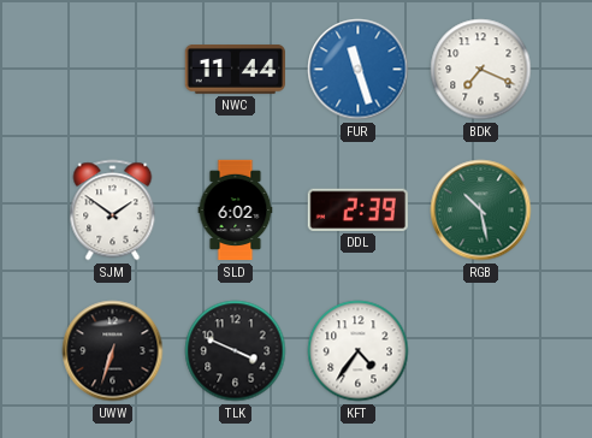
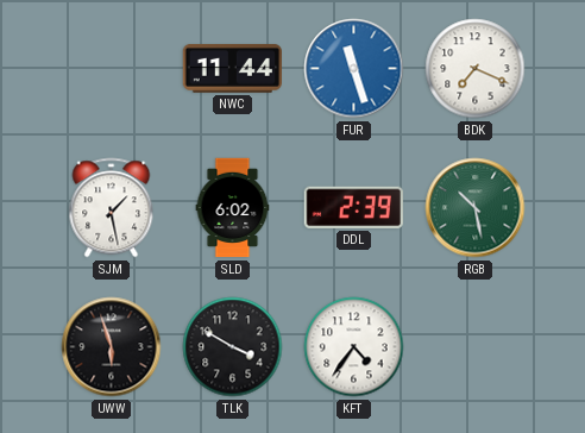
SJM: 1:51 -> 1:28 (112, 208)
UWW: 6:33 -> 5:57 (112, 347)
TLK: 3:49 -> 3:50 (233, 347)
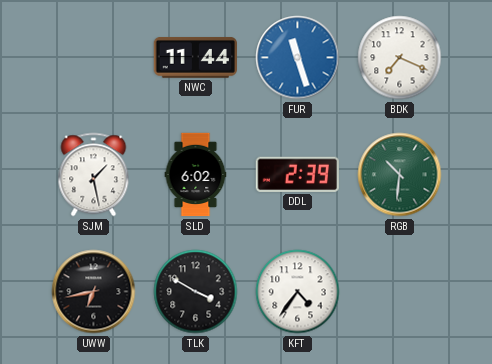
RGB: 10:28 -> 10:31 (400, 175)
UWW: 5:57 -> 6:43 (94, 292)
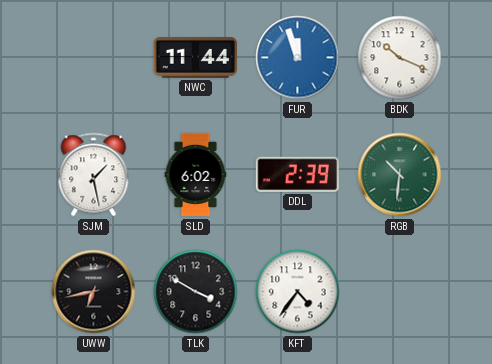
FUR: 11:27 -> 11:57 (298, 58)
BDK: 7:19 -> 10:19 (400, 58)
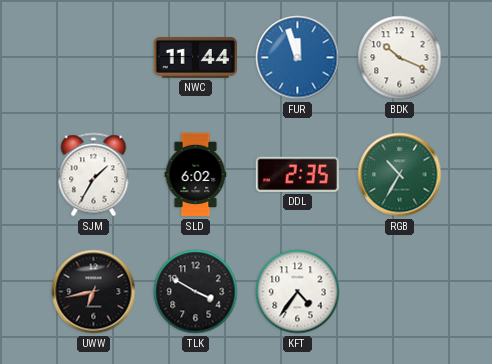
SJM: 1:28 -> 1:35 (94, 175)
DDL: 2:39 -> 2:35 (297, 174)
RGB: 10:31 -> 10:35 (400, 175)
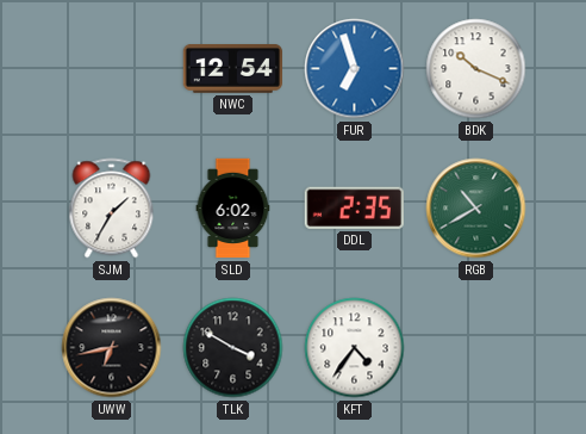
NWC: 11:44 -> 12:54 (232, 69)
FUR: 11:57 -> 6:57 (355, 69)
RGB: 10:35 -> 10:40 (476, 209)
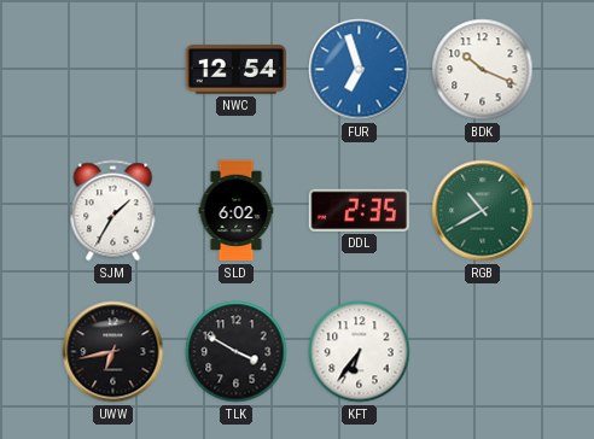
KFT: 4:36 -> 6:36 (360, 352)
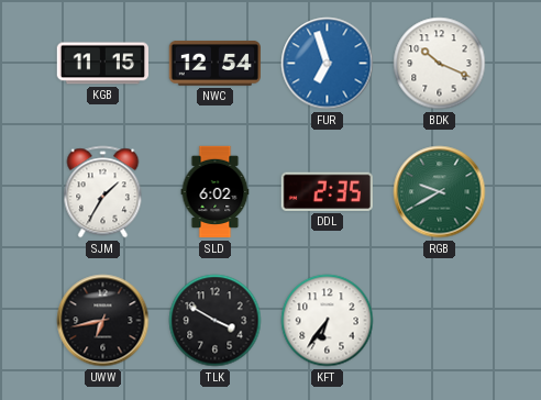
KGB: none -> 11:15 (102, 64)
RGB: 10:40 -> 9:40 (440, 192)
